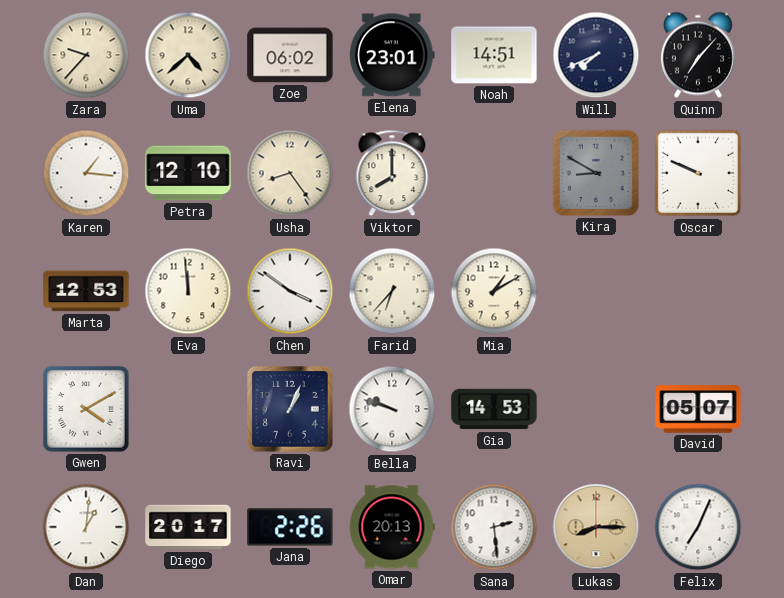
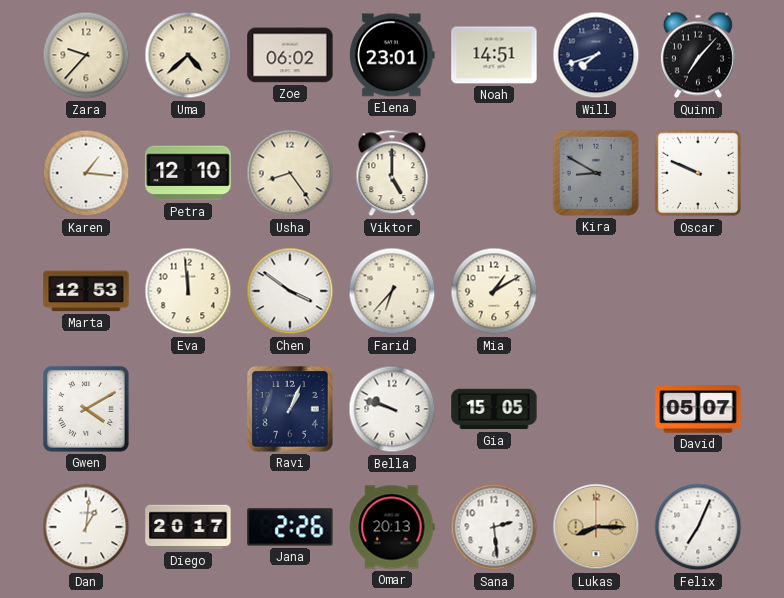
Will: 7:41 -> 7:42 (596, 55)
Viktor: 8:00 -> 5:00 (392, 173)
Gia: 14:53 -> 15:05 (494, 409)
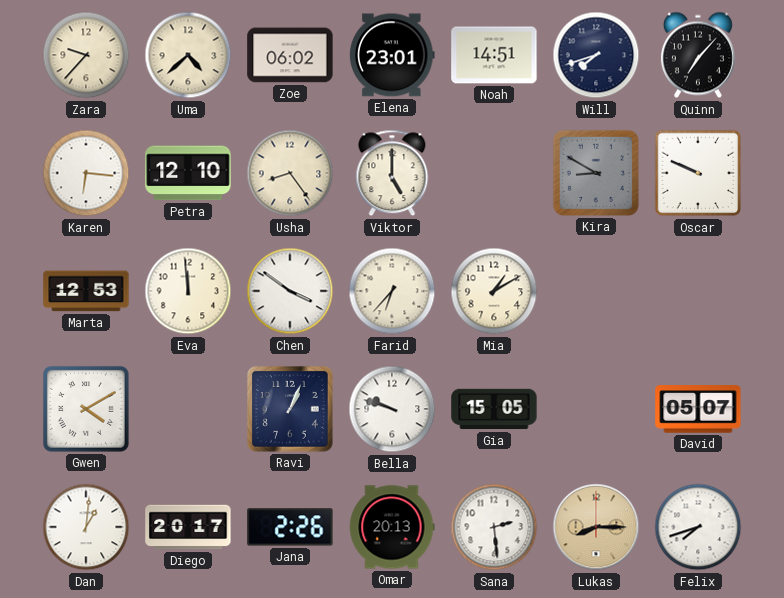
Karen: 1:16 -> 6:16 (86, 173)
Felix: 7:04 -> 7:42 (698, 527)
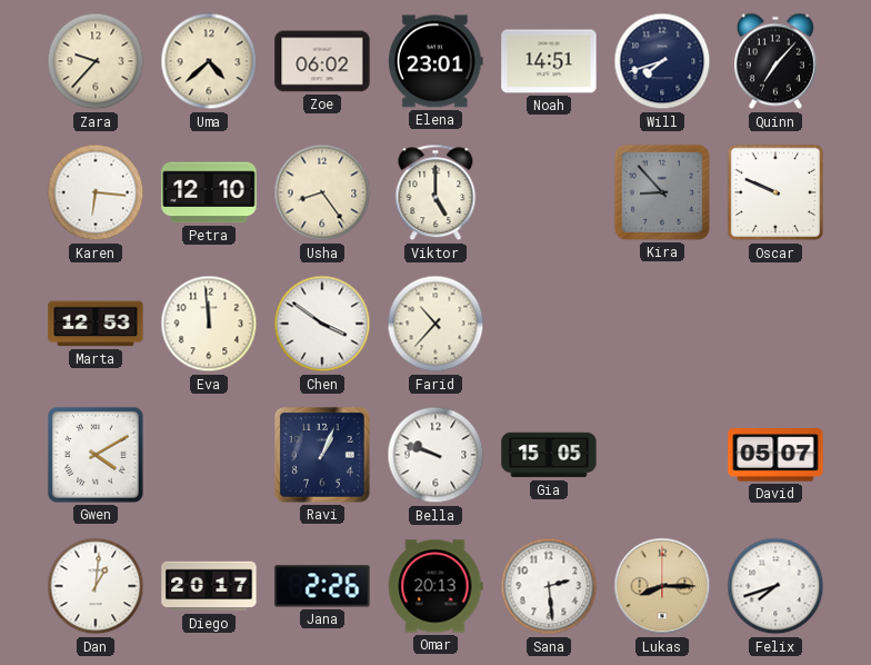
Kira: 8:50 -> 8:53 (662, 192)
Farid: 6:37 -> 10:37 (436, 324)
Mia: 1:10 -> none (494, 291)
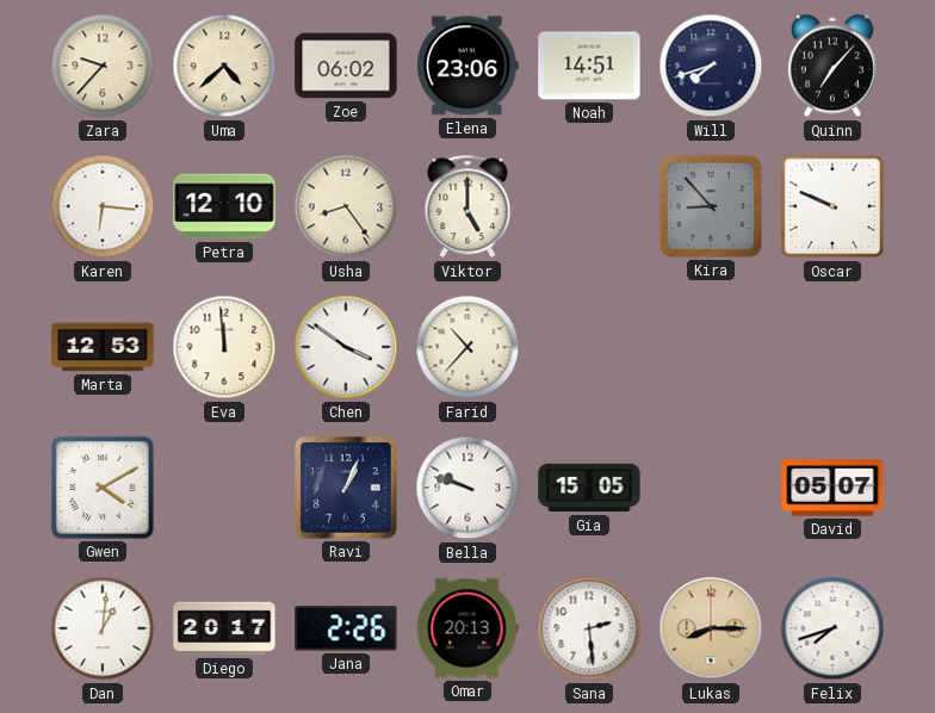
Elena: 23:01 -> 23:06 (469, 66)
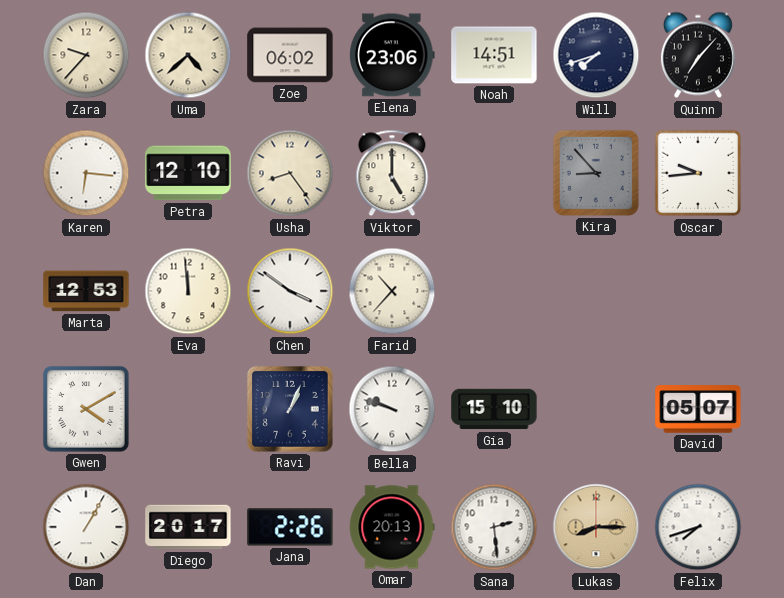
Oscar: 9:49 -> 9:44 (698, 173)
Gia: 15:05 -> 15:10 (494, 409)
Dan: 1:01 -> 1:05 (86, 527)
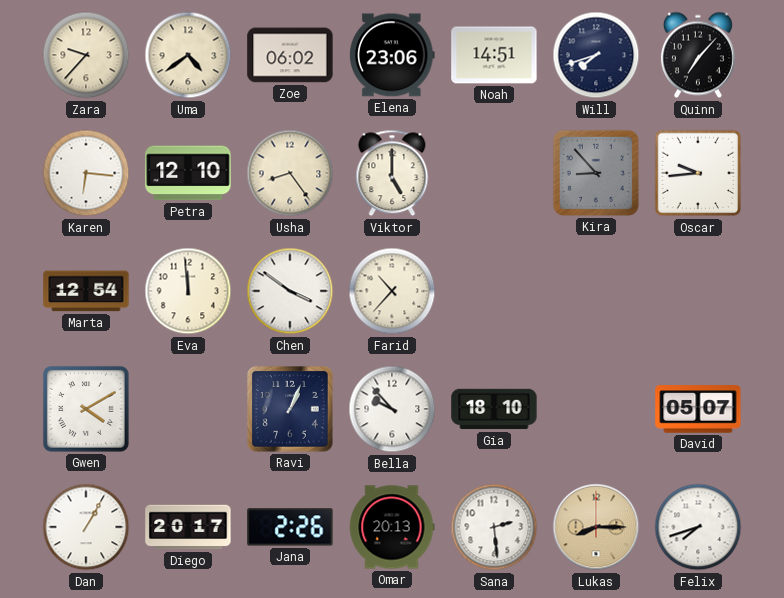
Uma: 4:38 -> 4:39 (188, 55)
Marta: 12:53 -> 12:54 (86, 291)
Bella: 9:48 -> 9:53 (392, 409)
Gia: 15:10 -> 18:10 (494, 409)
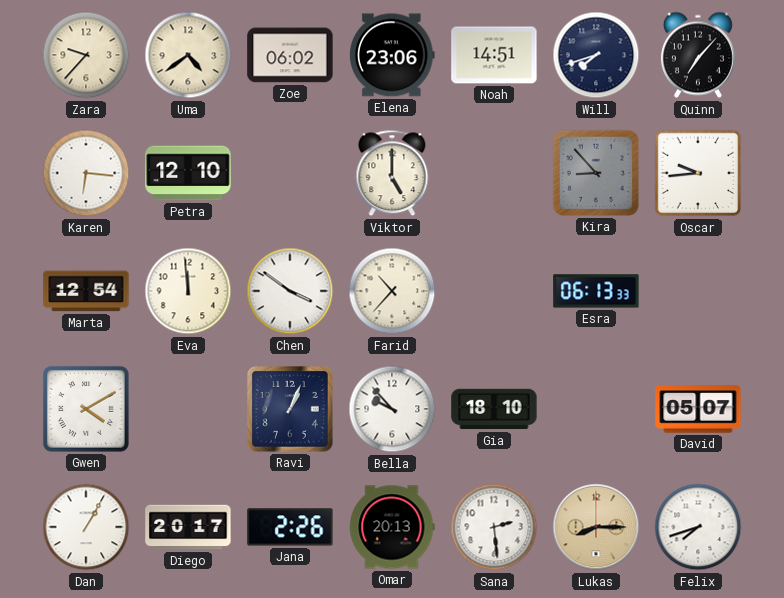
Usha: 8:24 -> none (290, 173)
Esra: none -> 06:13 (596, 291)
